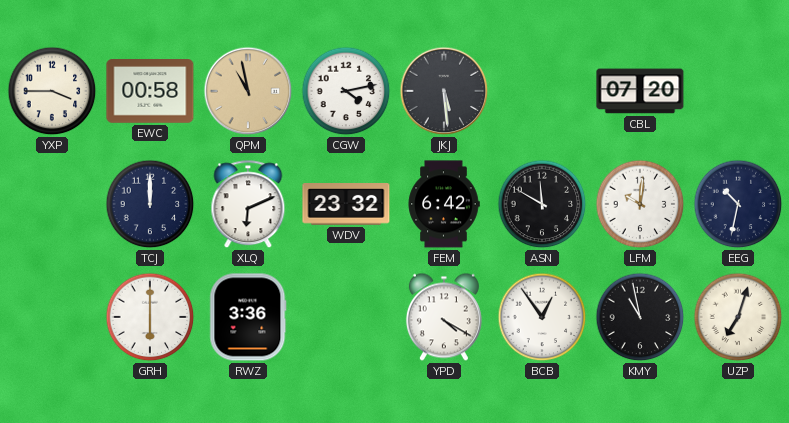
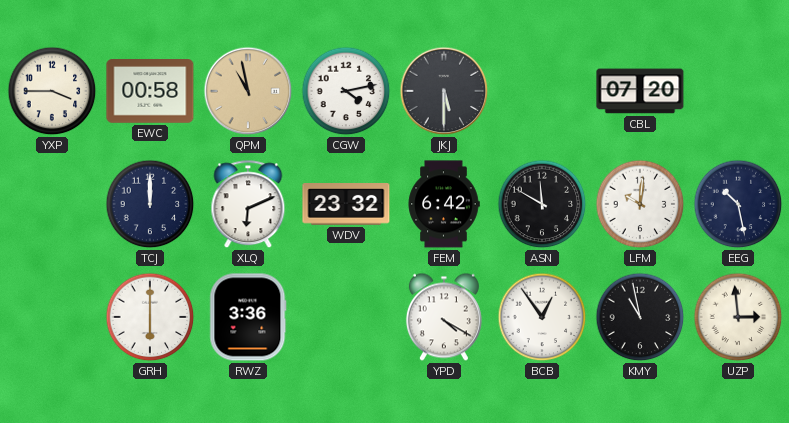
JKJ: 5:29 -> 5:30 (444, 91)
EEG: 10:32 -> 10:28 (738, 204)
UZP: 7:03 -> 2:59 (738, 317)
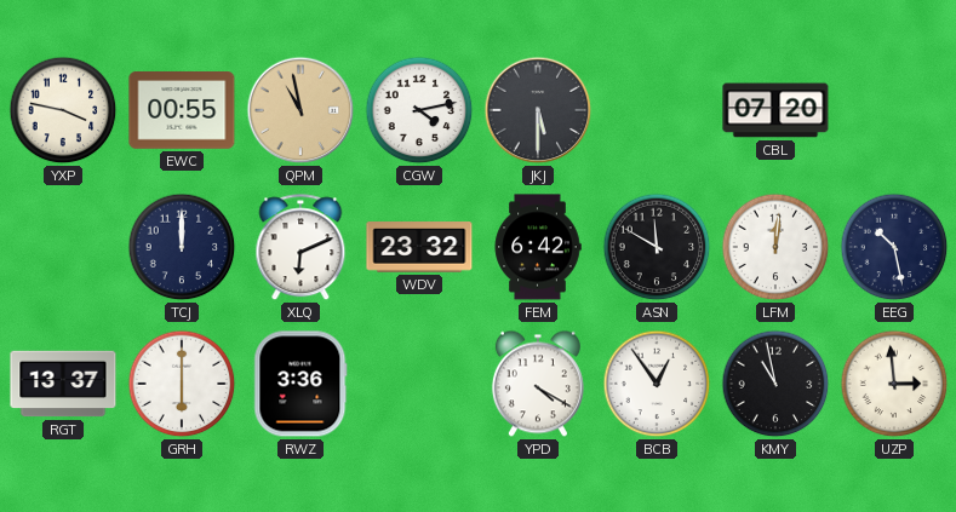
YXP: 3:45 -> 3:47 (63, 110)
EWC: 00:58 -> 00:55 (182, 111)
LFM: 10:01 -> 12:01 (775, 247)
RGT: none -> 13:37 (63, 384)
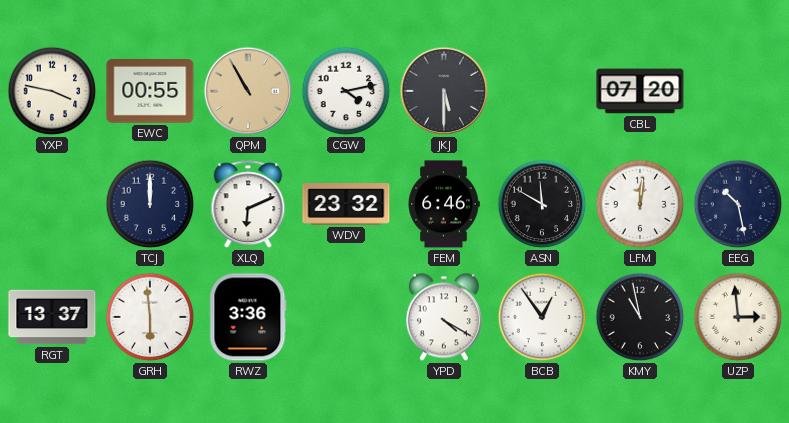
QPM: 10:58 -> 10:55 (248, 91)
FEM: 6:42 -> 6:46 (444, 204)
GRH: 6:00 -> 5:59 (150, 317)
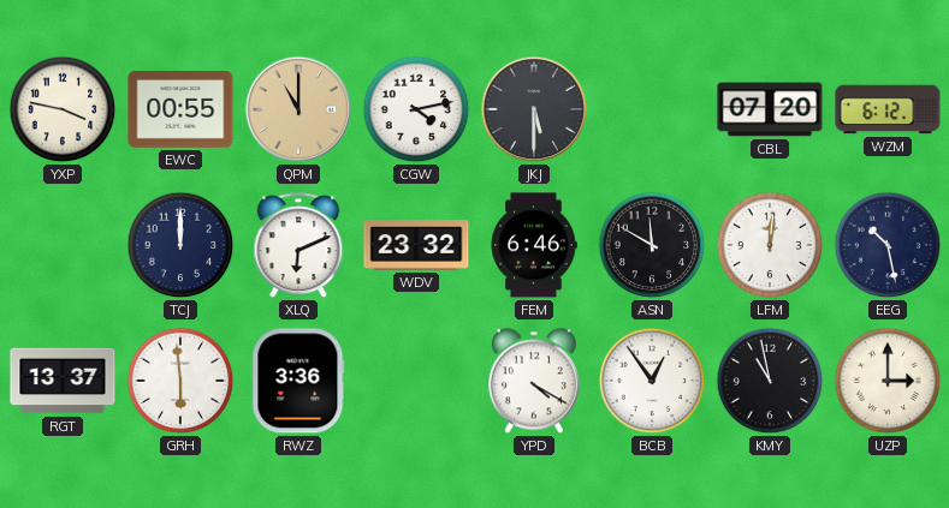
QPM: 10:55 -> 11:00 (298, 109)
WZM: none -> 6:12 (888, 109)
UZP: 2:59 -> 3:00 (888, 381)
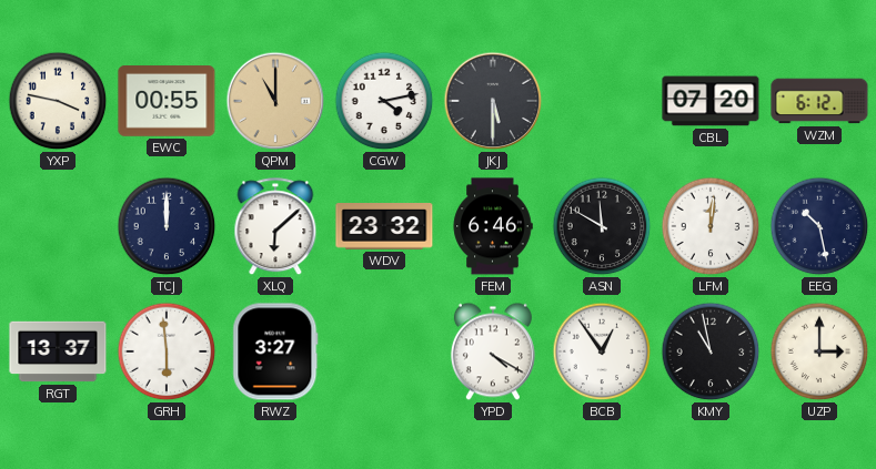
XLQ: 6:11 -> 6:08 (275, 227)
RWZ: 3:36 -> 3:27 (275, 351)
